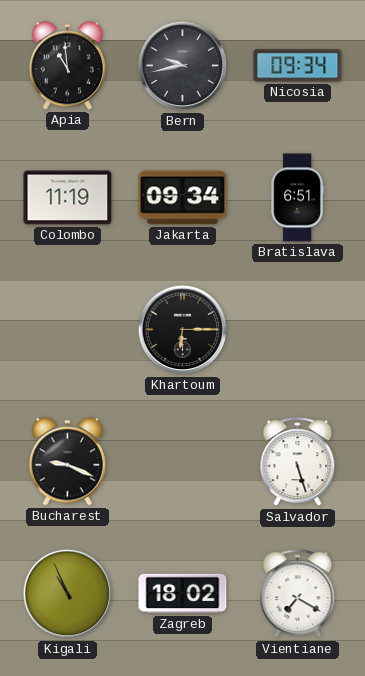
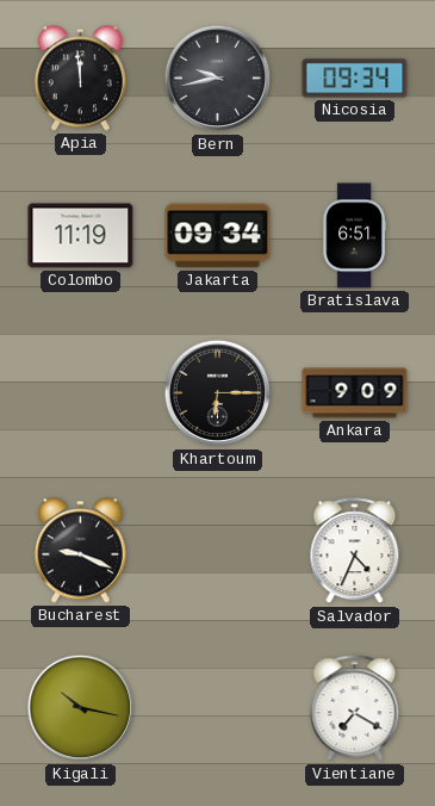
Apia: 10:59 -> 11:59 (80, 79)
Ankara: none -> 9:09 (355, 393)
Salvador: 5:27 -> 4:34 (355, 551)
Kigali: 10:56 -> 10:17 (81, 708)
Zagreb: 18:02 -> none (183, 594)
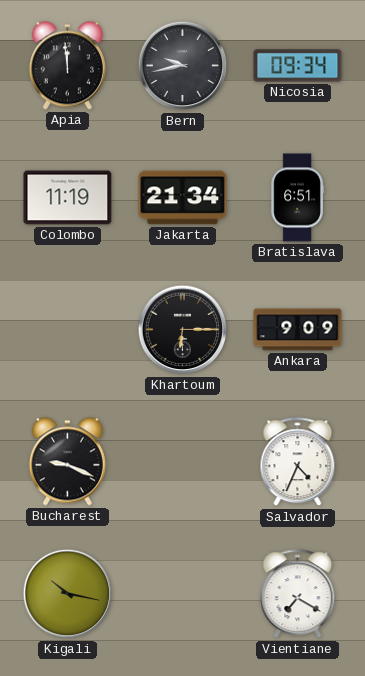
Jakarta: 09:34 -> 21:34 (183, 198)
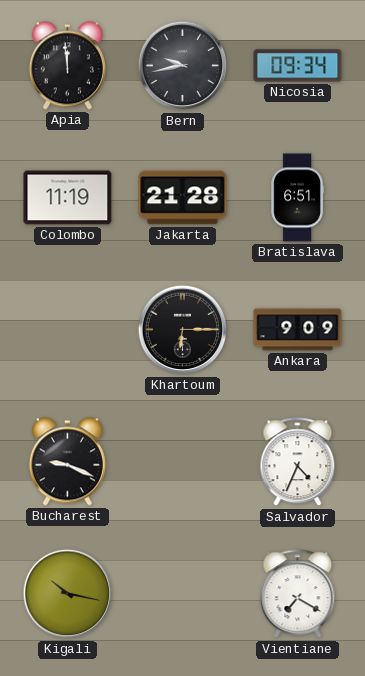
Jakarta: 21:34 -> 21:28 (183, 198)
